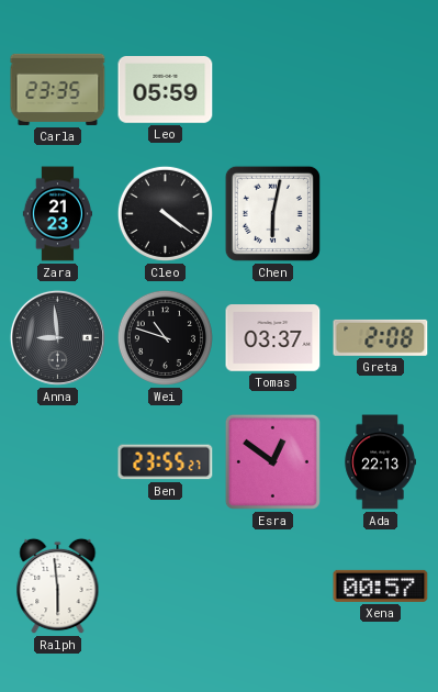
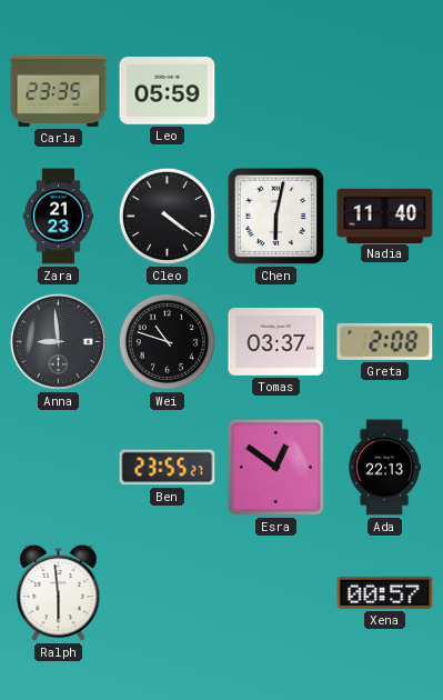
Nadia: none -> 11:40 (385, 216)
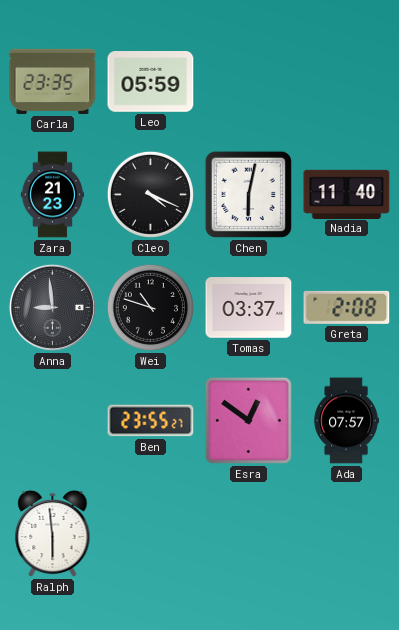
Cleo: 4:21 -> 4:19 (150, 194)
Ada: 22:13 -> 07:57 (346, 421)
Xena: 00:57 -> none (385, 592)
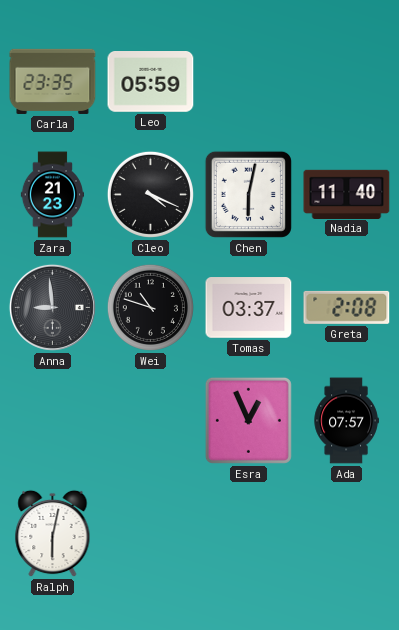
Ben: 23:55 -> none (151, 421)
Esra: 12:51 -> 12:56 (248, 420)
Ralph: 5:59 -> 6:02 (53, 534)
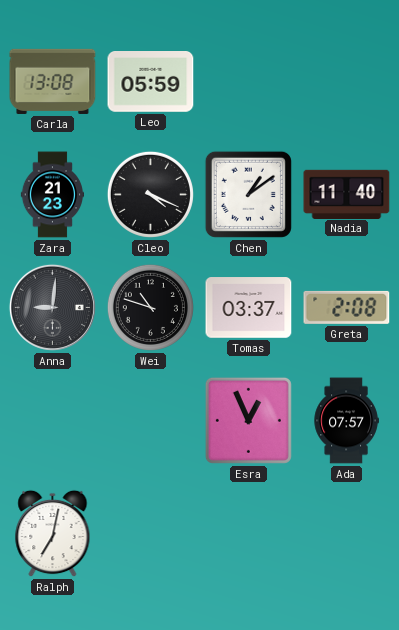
Carla: 23:35 -> 13:08 (53, 81)
Chen: 6:02 -> 1:09 (248, 194)
Anna: 8:59 -> 9:01 (52, 307)
Ralph: 6:02 -> 7:02 (53, 534)
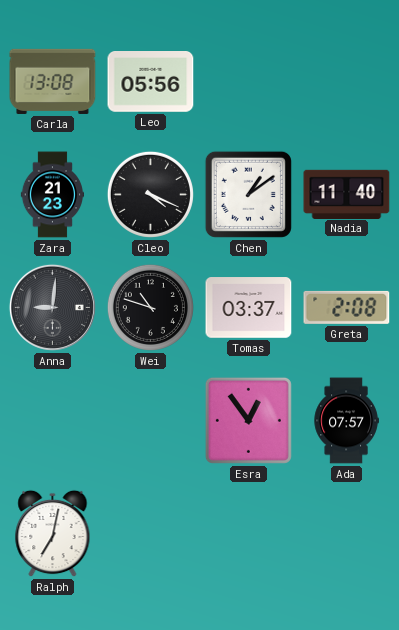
Leo: 05:59 -> 05:56 (151, 82)
Esra: 12:56 -> 12:54 (248, 420)
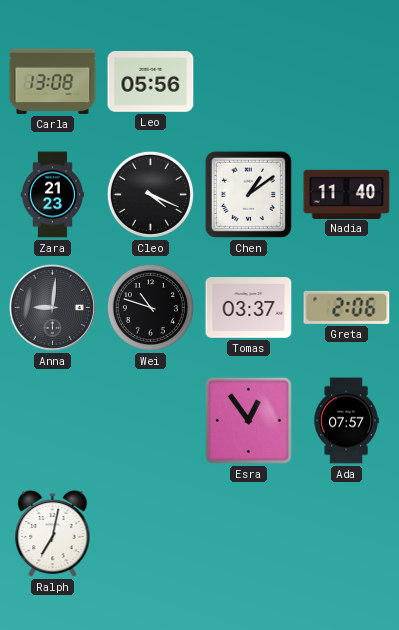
Greta: 2:08 -> 2:06 (347, 307)
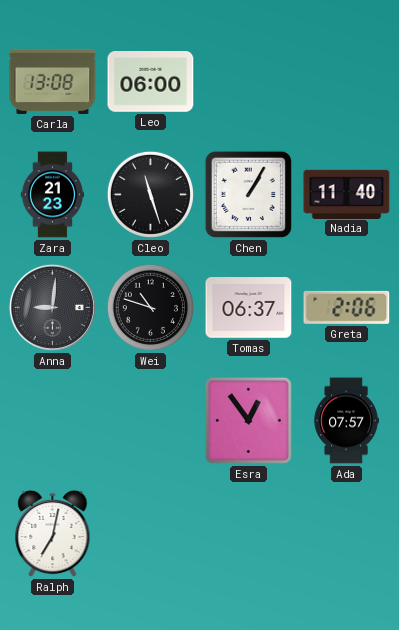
Leo: 05:56 -> 06:00 (151, 82)
Cleo: 4:19 -> 11:27 (150, 194)
Chen: 1:09 -> 1:05 (248, 194)
Tomas: 03:37 -> 06:37 (249, 308)
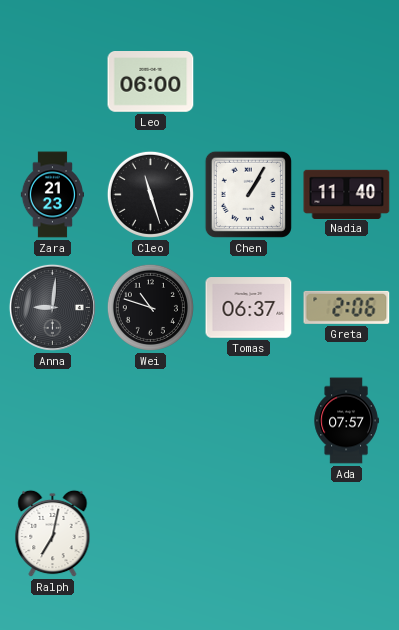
Carla: 13:08 -> none (53, 81)
Esra: 12:54 -> none (248, 420)
